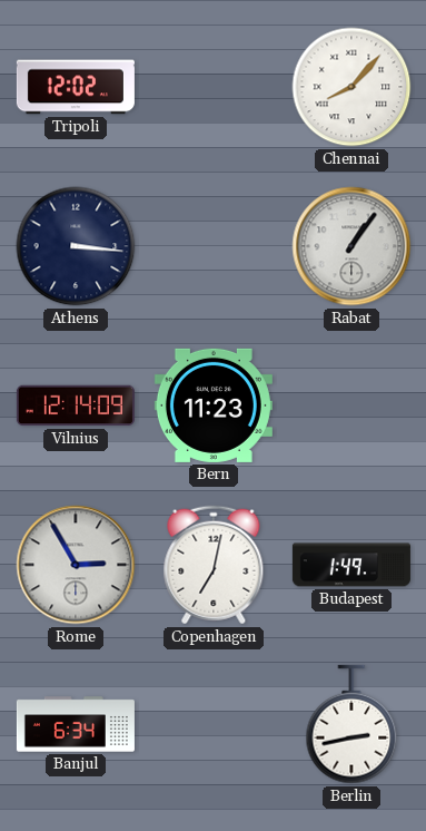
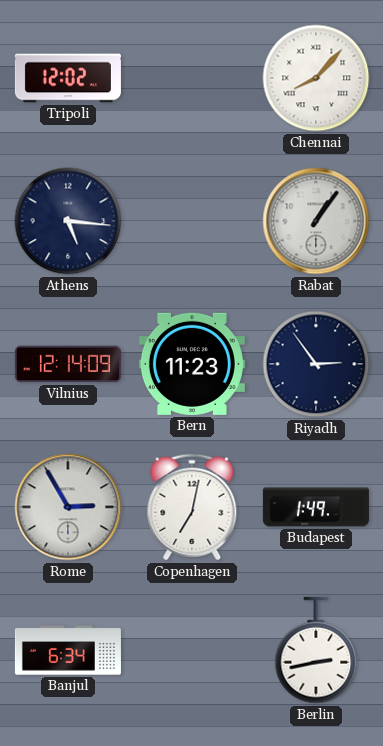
Athens: 3:16 -> 5:16 (68, 221)
Riyadh: none -> 2:54 (316, 364)
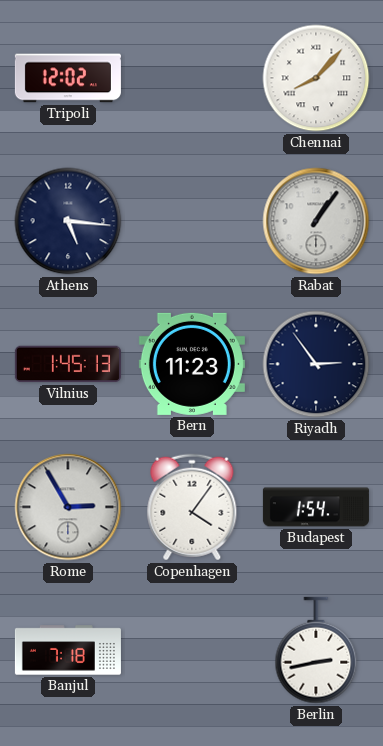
Vilnius: 12:14 -> 1:45 (68, 364)
Copenhagen: 7:02 -> 4:06 (192, 507)
Budapest: 1:49 -> 1:54 (316, 507)
Banjul: 6:34 -> 7:18 (68, 650)
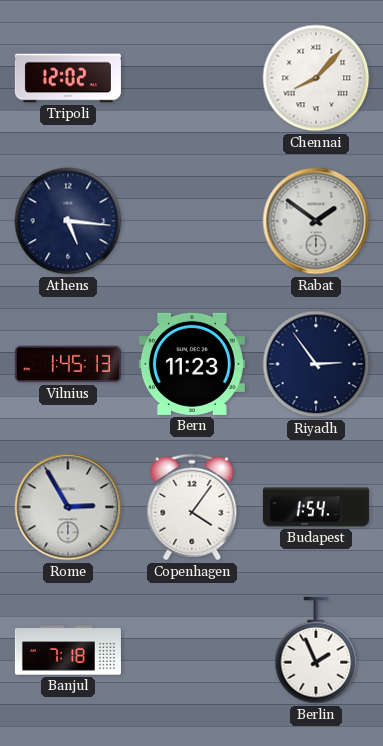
Rabat: 1:06 -> 1:51 (316, 221)
Berlin: 2:43 -> 1:56 (316, 650)
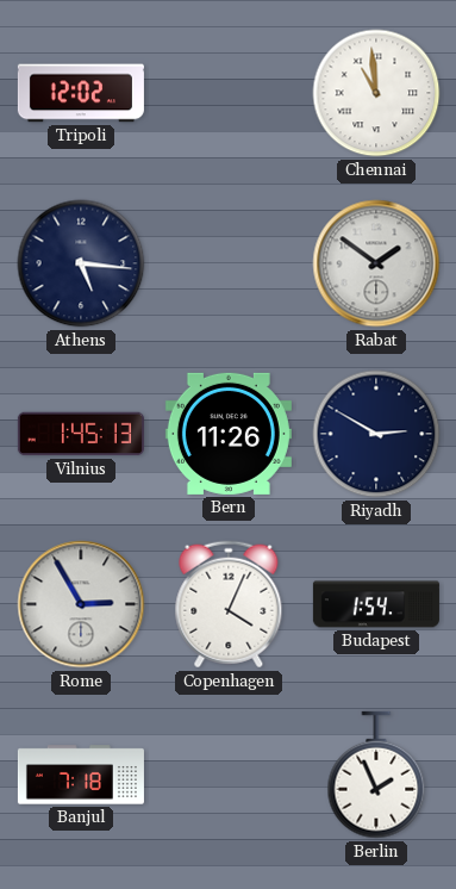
Chennai: 8:07 -> 10:59 (376, 93)
Bern: 11:23 -> 11:26 (229, 434)
Riyadh: 2:54 -> 2:50 (376, 434)
Copenhagen: 4:06 -> 4:04 (229, 604)
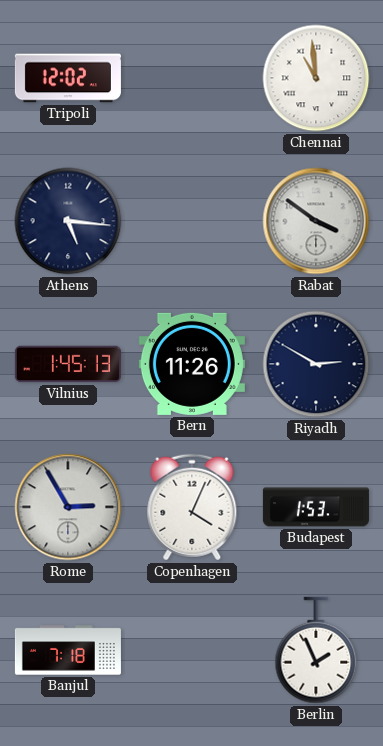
Rabat: 1:51 -> 3:51 (316, 221)
Budapest: 1:54 -> 1:53 (316, 507)
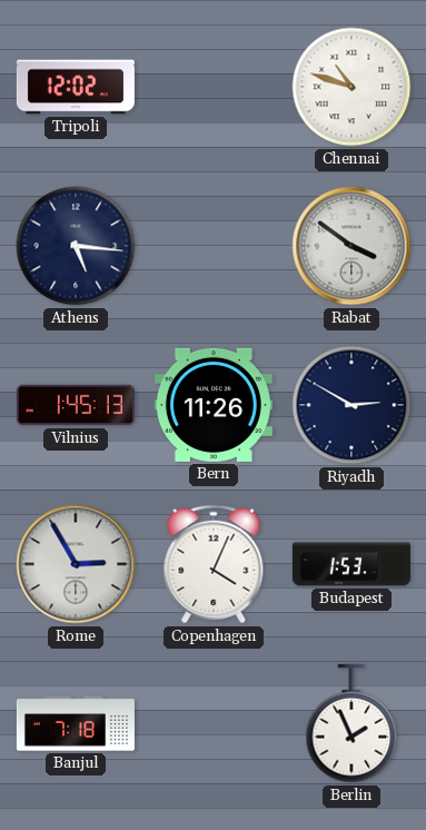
Chennai: 10:59 -> 10:48 (351, 87)
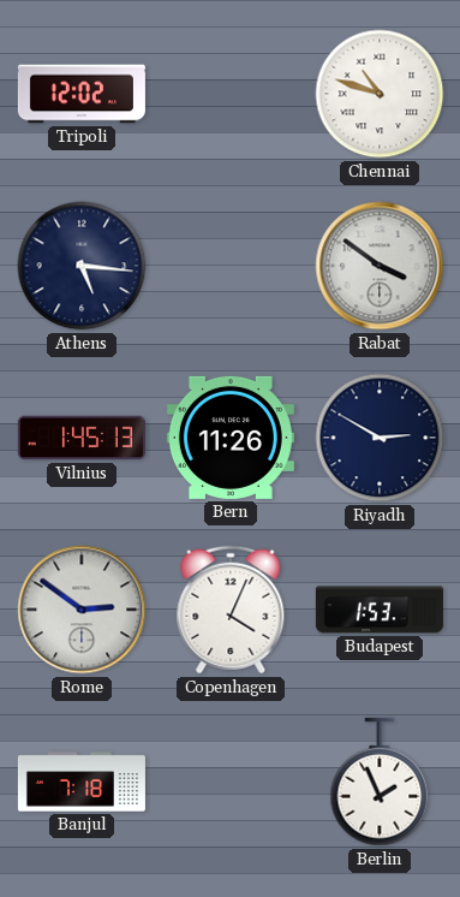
Rome: 2:55 -> 2:51 (82, 610)
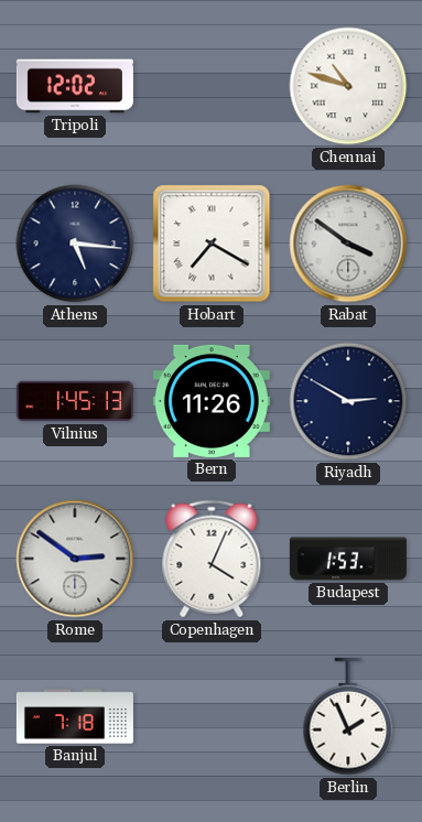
Hobart: none -> 7:20 (212, 244)
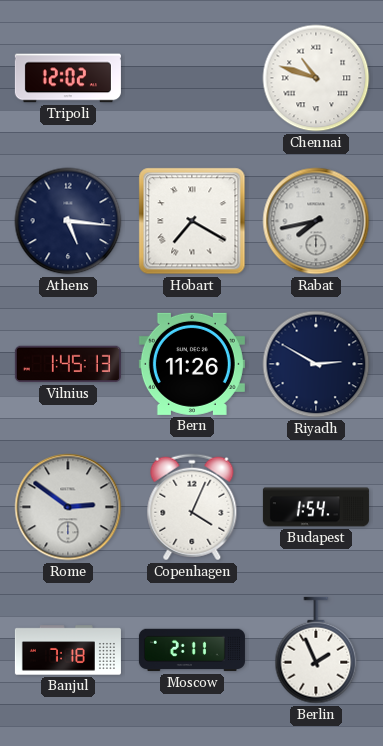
Rabat: 3:51 -> 7:43 (316, 221)
Budapest: 1:53 -> 1:54 (316, 507)
Moscow: none -> 2:11 (192, 650)
